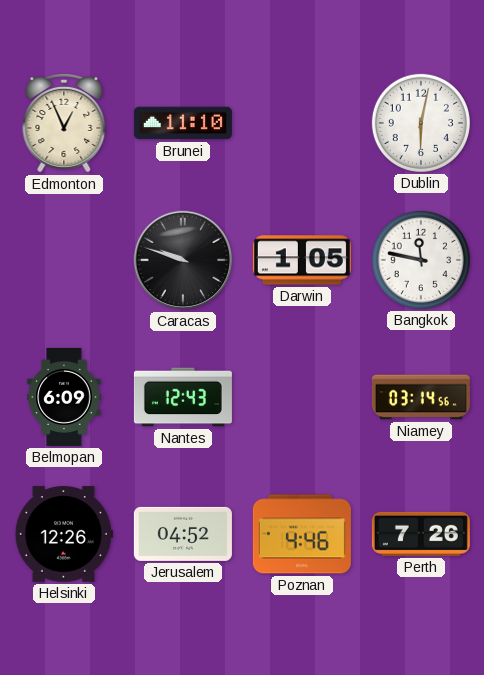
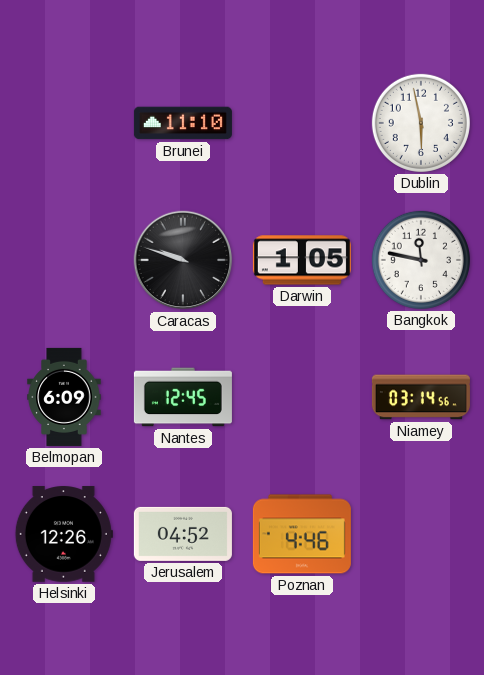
Edmonton: 12:56 -> none (64, 124)
Dublin: 6:02 -> 5:58 (421, 123)
Nantes: 12:43 -> 12:45 (183, 397)
Perth: 7:26 -> none (421, 534)
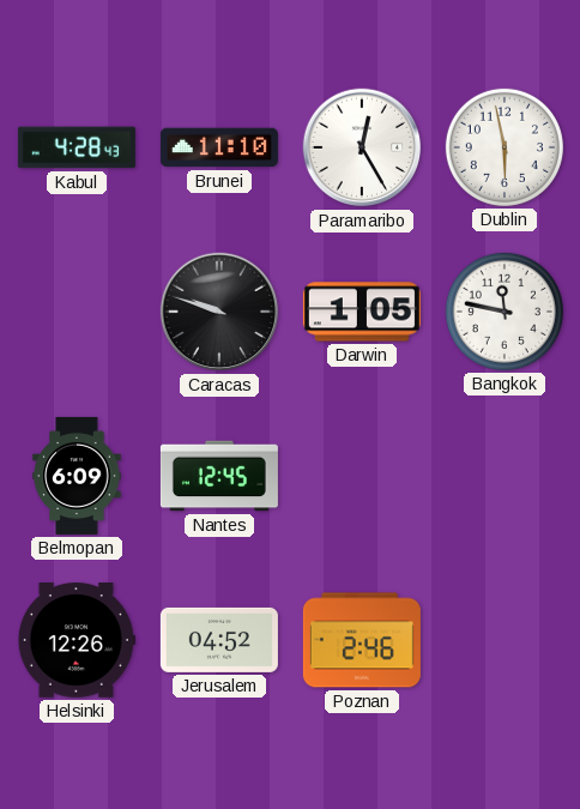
Kabul: none -> 4:28 (77, 147)
Paramaribo: none -> 12:25 (362, 147)
Niamey: 03:14 -> none (421, 397)
Poznan: 4:46 -> 2:46 (362, 640)
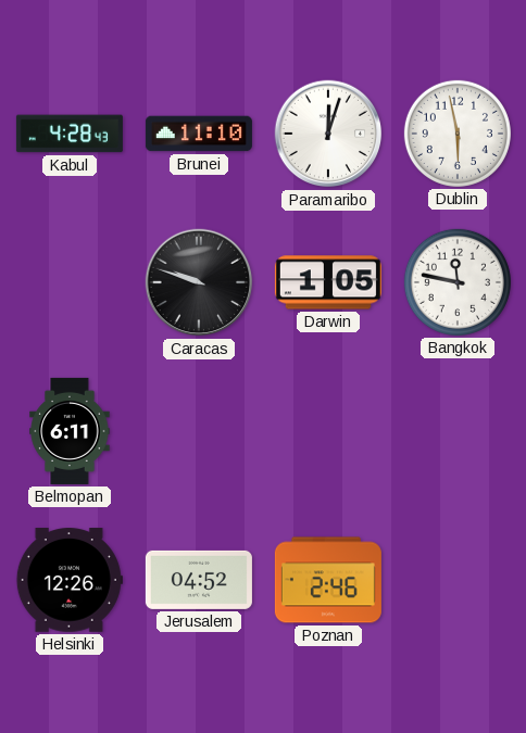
Paramaribo: 12:25 -> 12:03 (328, 134)
Belmopan: 6:09 -> 6:11 (70, 431)
Nantes: 12:45 -> none (219, 476)
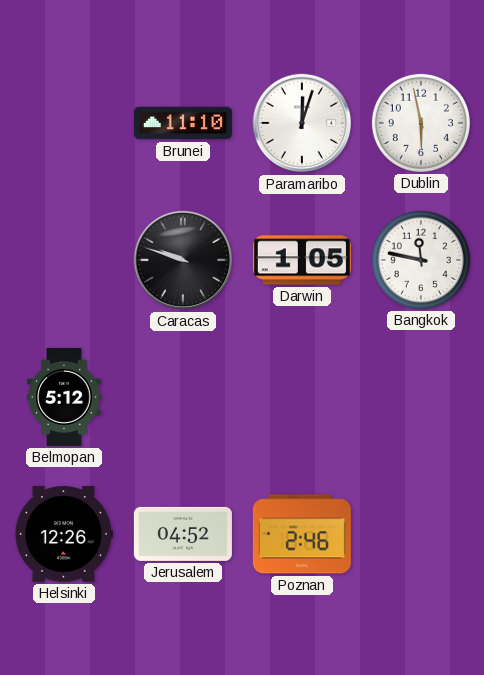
Kabul: 4:28 -> none (70, 134)
Belmopan: 6:11 -> 5:12 (64, 397)
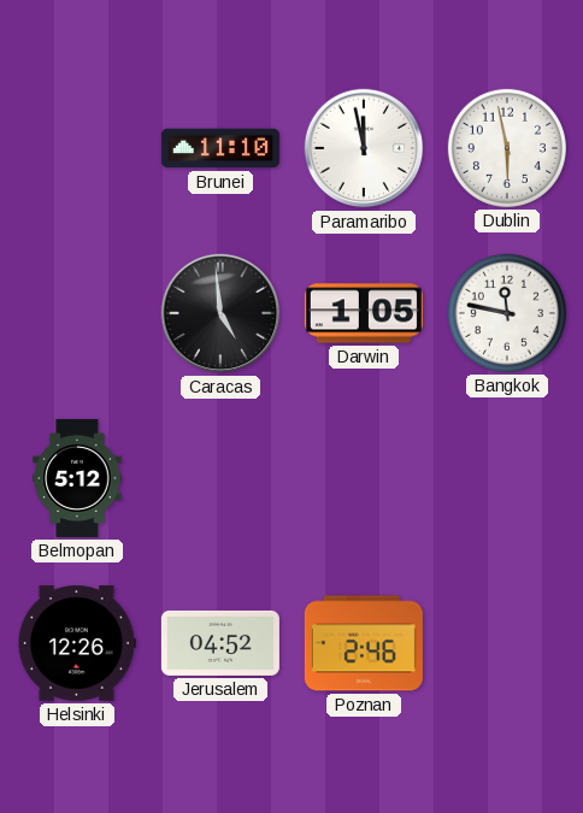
Paramaribo: 12:03 -> 11:58 (364, 148)
Caracas: 9:48 -> 4:59 (220, 313)
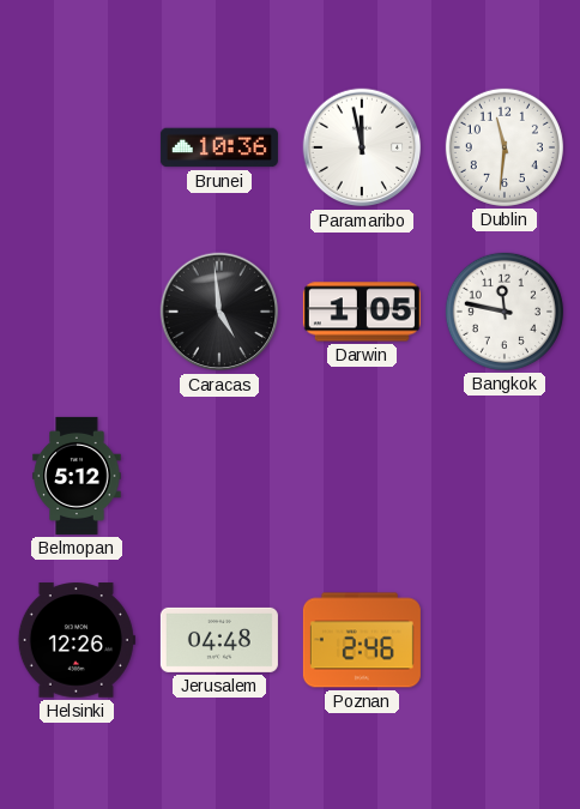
Brunei: 11:10 -> 10:36 (219, 147)
Dublin: 5:58 -> 11:31 (505, 147)
Jerusalem: 04:52 -> 04:48 (219, 640)
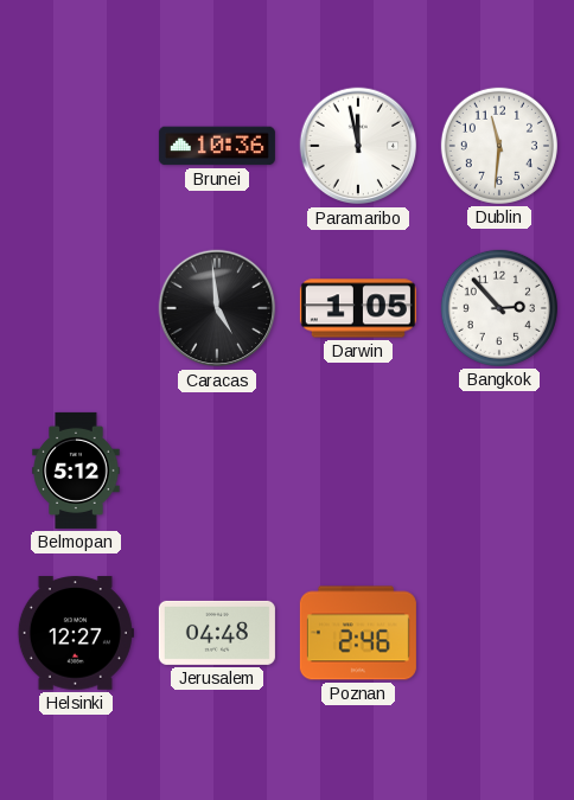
Bangkok: 11:47 -> 2:53 (499, 308)
Helsinki: 12:26 -> 12:27 (76, 633)
